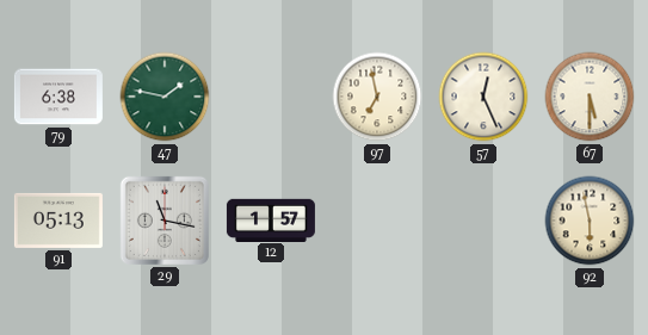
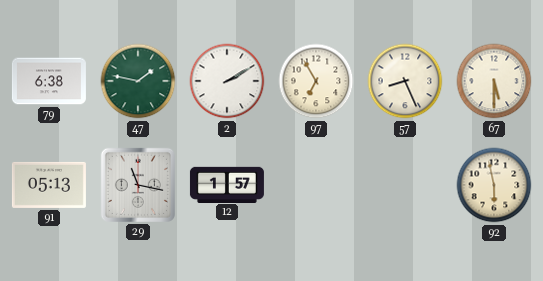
2: none -> 2:10 (227, 81)
97: 6:58 -> 6:55 (316, 81)
57: 12:26 -> 8:26 (405, 81)
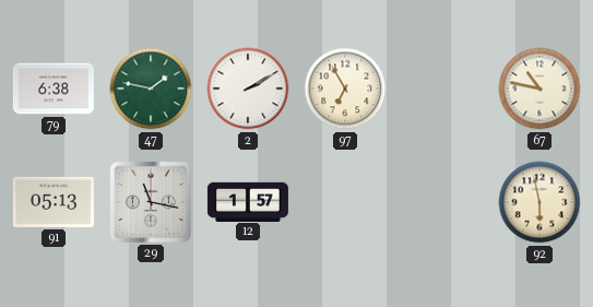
57: 8:26 -> none (405, 81)
67: 5:30 -> 10:47 (539, 88)
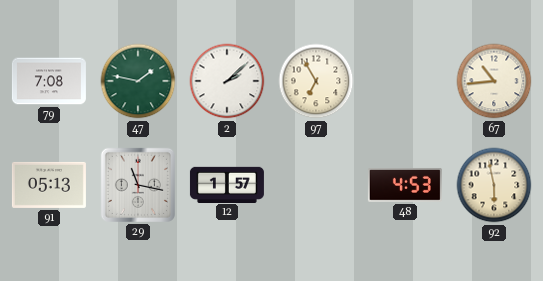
79: 6:38 -> 7:08 (49, 81)
2: 2:10 -> 2:08 (227, 81)
67: 10:47 -> 10:44 (494, 81)
48: none -> 4:53 (405, 185)
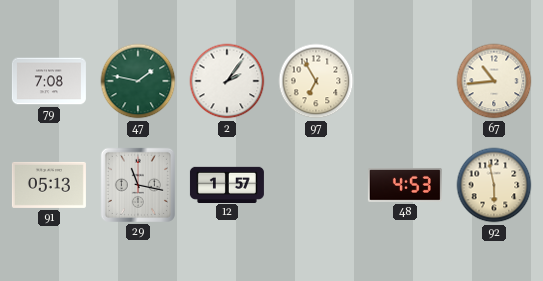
2: 2:08 -> 2:06 (227, 81)
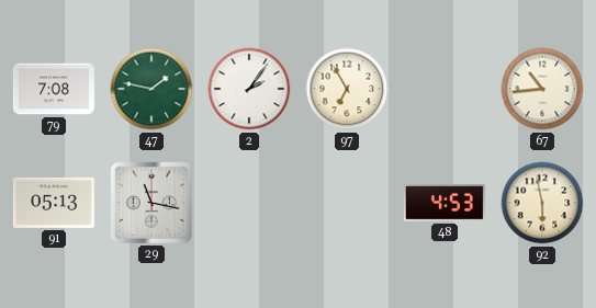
12: 1:57 -> none (227, 184)
